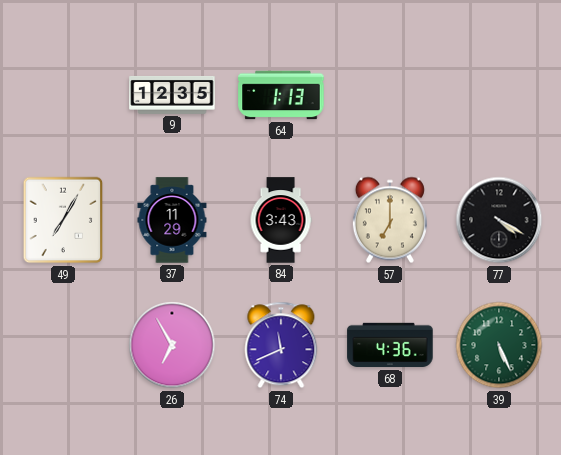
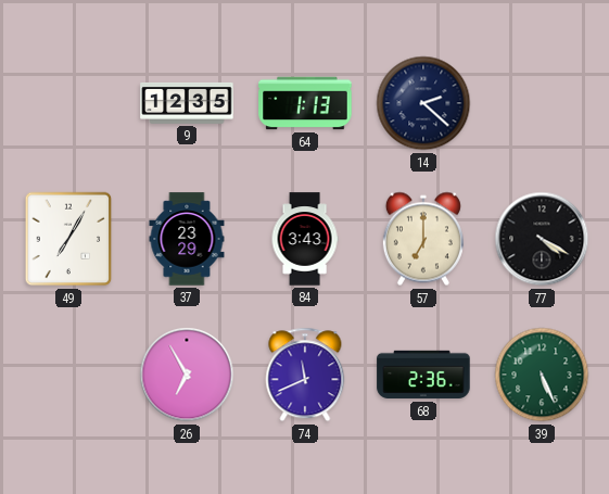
14: none -> 2:22 (423, 103)
37: 11:29 -> 23:29 (187, 239)
68: 4:36 -> 2:36 (423, 375)
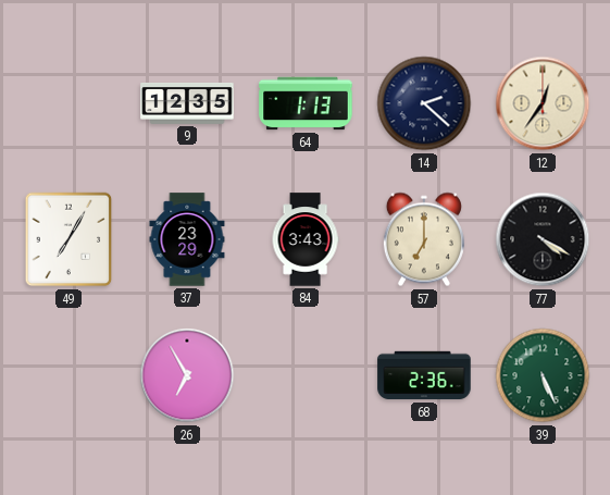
12: none -> 12:36 (543, 103)
74: 11:41 -> none (305, 375)
